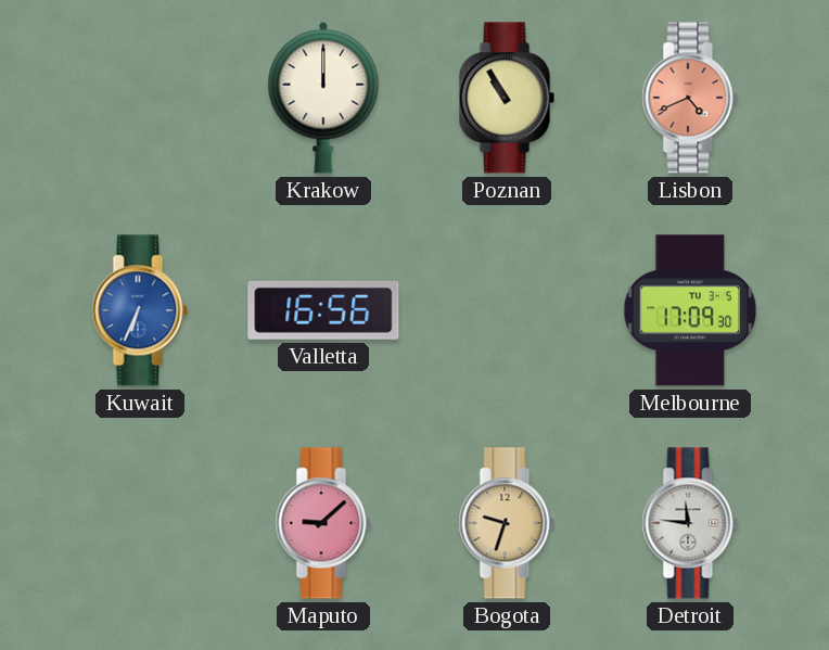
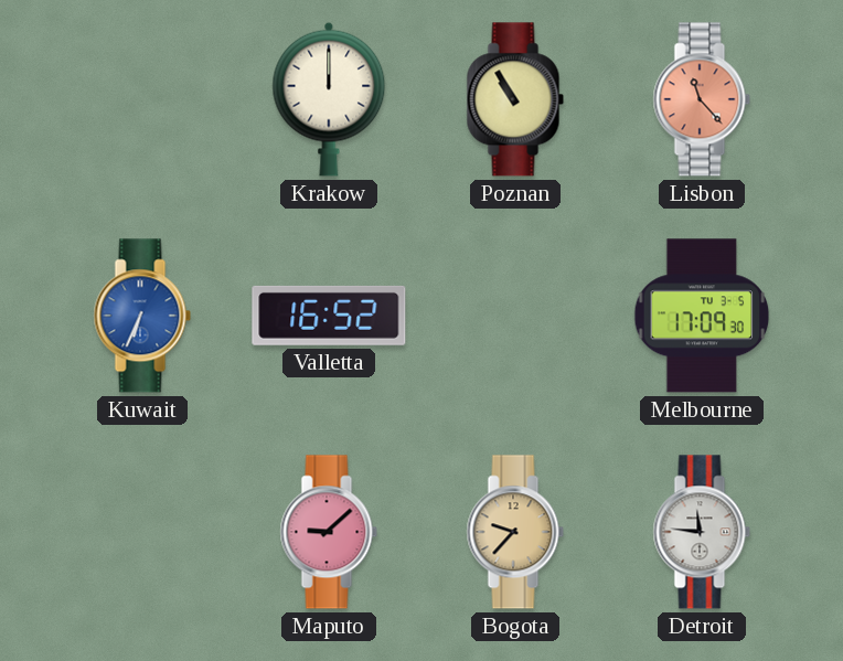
Lisbon: 4:41 -> 11:23 (702, 99)
Valletta: 16:56 -> 16:52 (329, 316)
Bogota: 9:33 -> 9:37 (515, 532)
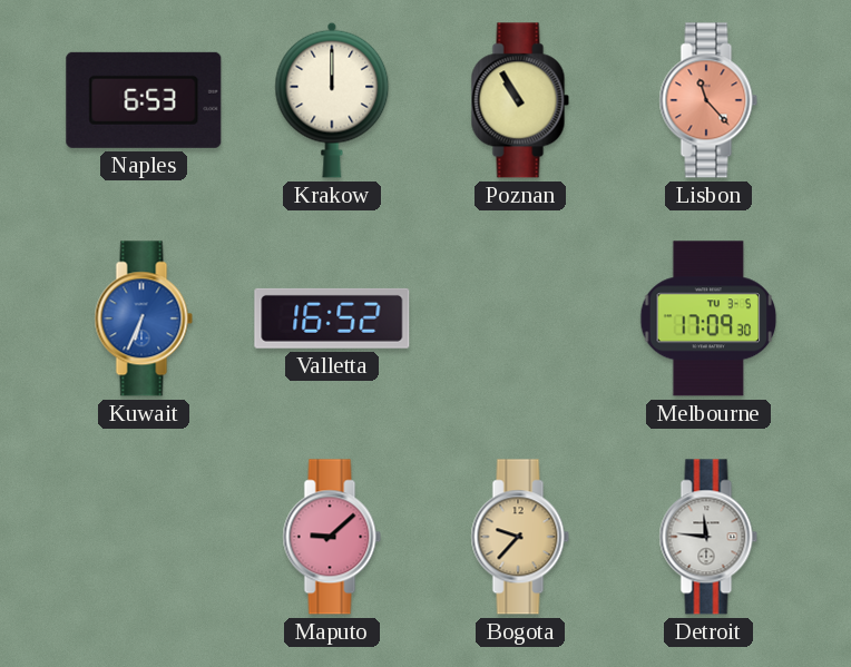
Naples: none -> 6:53 (144, 100)
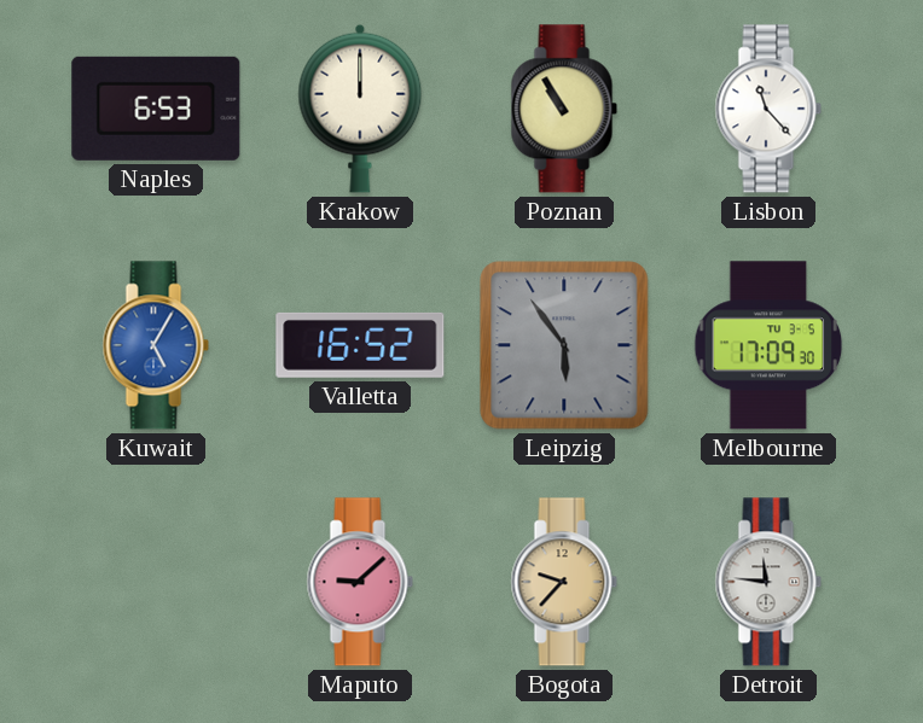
Lisbon dial: salmon -> white (768, 109)
Kuwait: 6:34 -> 5:05 (156, 345)
Leipzig: none -> 5:54 (564, 345)
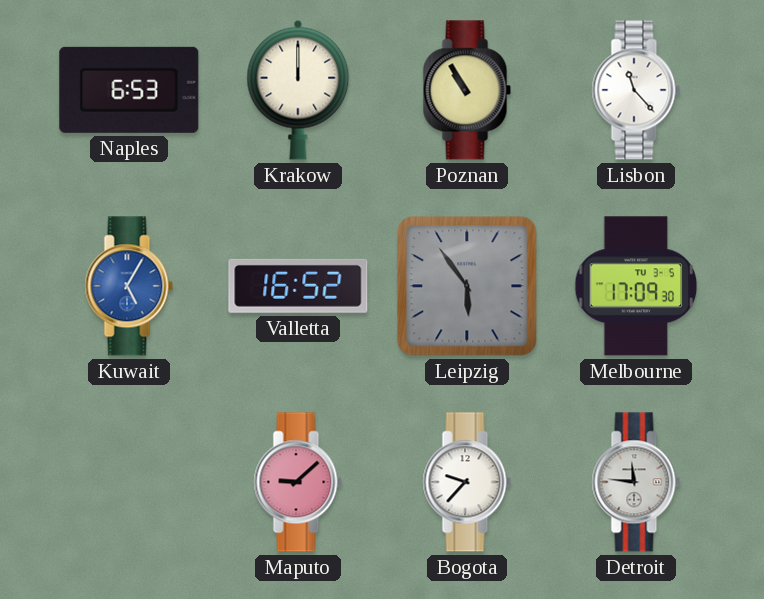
Bogota dial: champagne -> white (467, 482)
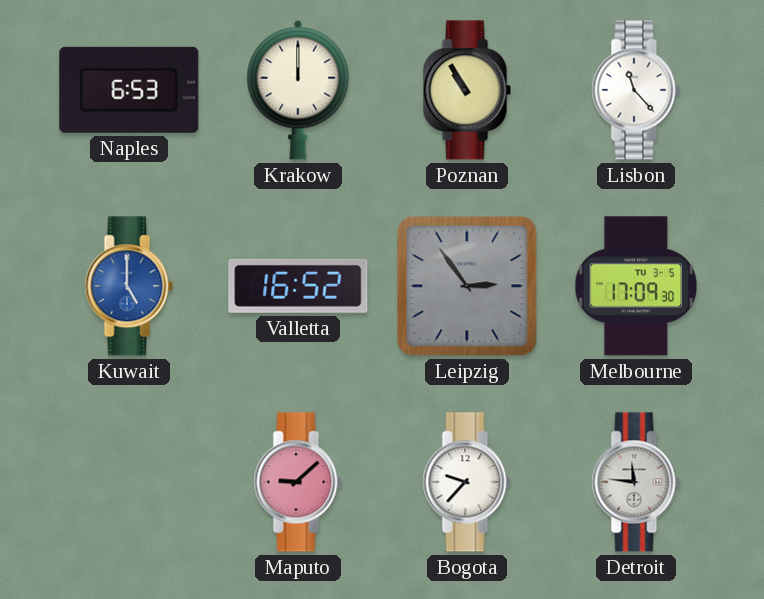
Kuwait: 5:05 -> 5:00 (129, 286)
Leipzig: 5:54 -> 2:54 (467, 286)
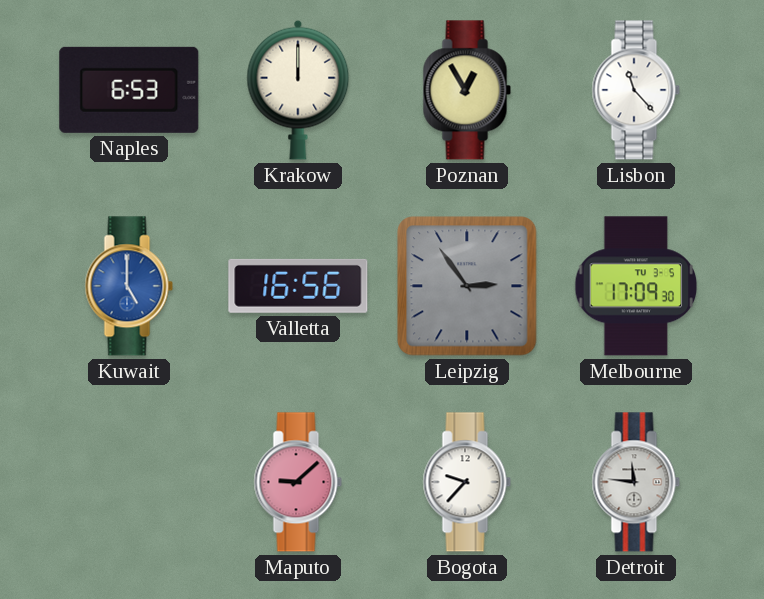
Poznan: 10:55 -> 12:55 (467, 90)
Valletta: 16:52 -> 16:56 (298, 286)
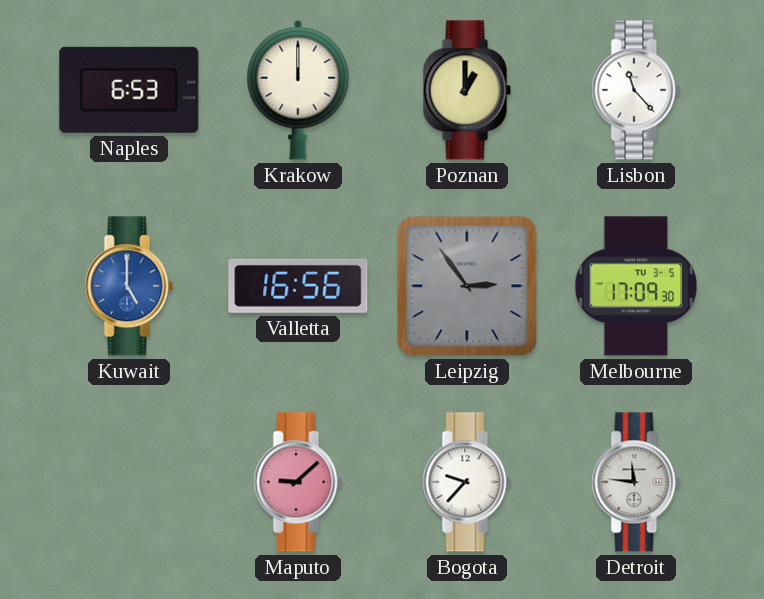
Poznan: 12:55 -> 1:00 (467, 90)
